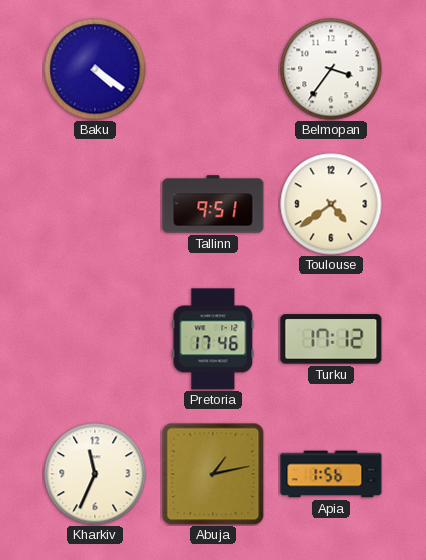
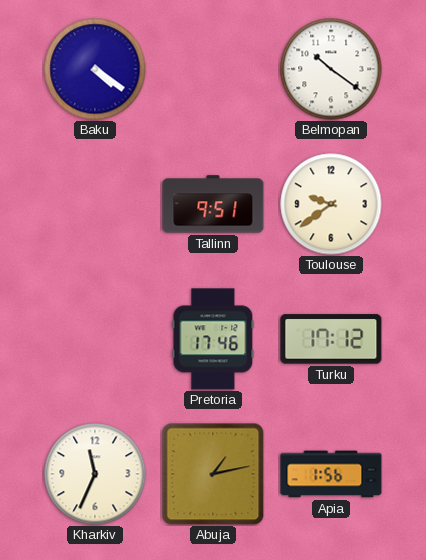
Belmopan: 3:36 -> 10:21 (331, 69)
Toulouse: 4:39 -> 9:39 (331, 204)
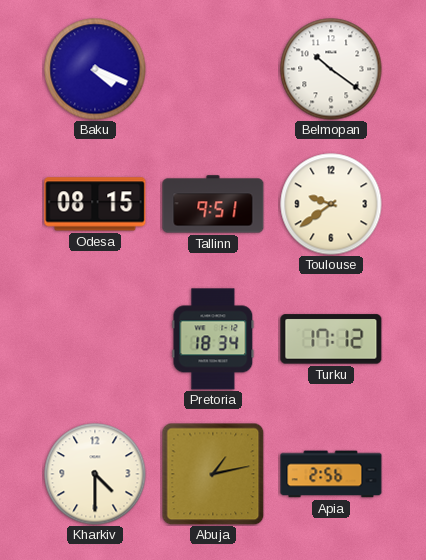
Baku: 4:21 -> 4:19 (95, 69)
Odesa: none -> 08:15 (95, 204)
Pretoria: 17:46 -> 18:34 (213, 339)
Kharkiv: 11:34 -> 4:30 (95, 474)
Apia: 1:56 -> 2:56 (331, 474)
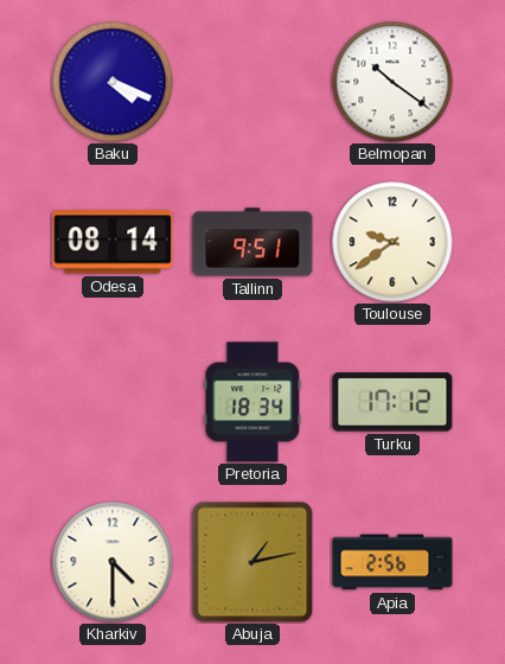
Odesa: 08:15 -> 08:14 (113, 242)
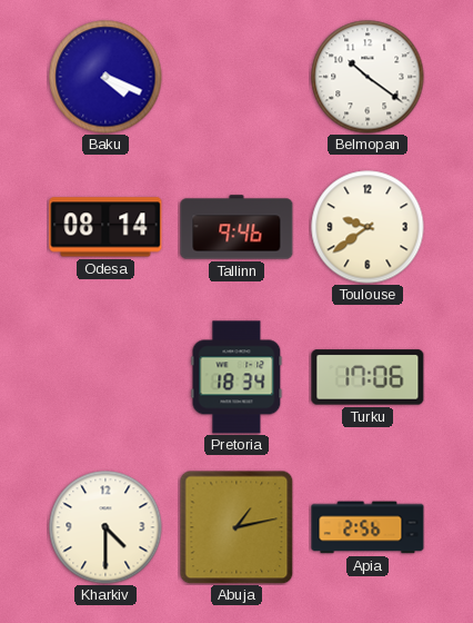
Tallinn: 9:51 -> 9:46 (236, 227)
Turku: 17:12 -> 17:06 (368, 377)
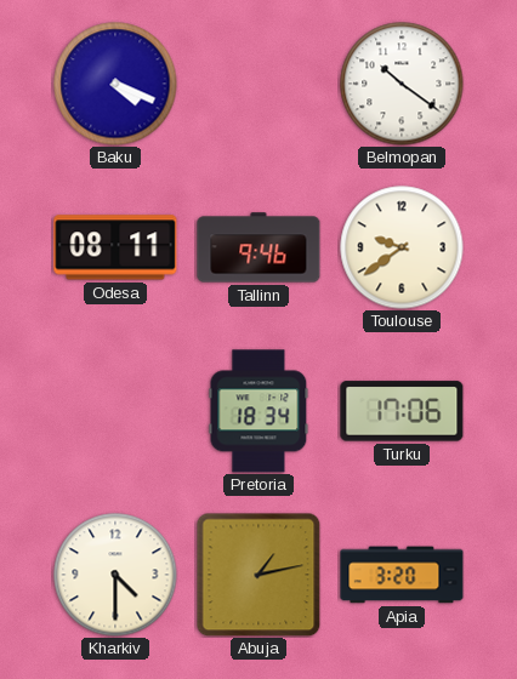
Odesa: 08:14 -> 08:11 (115, 247)
Apia: 2:56 -> 3:20 (402, 575)
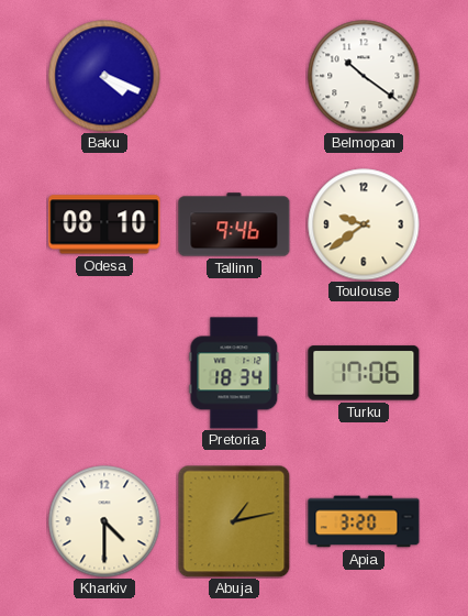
Odesa: 08:11 -> 08:10 (104, 224)
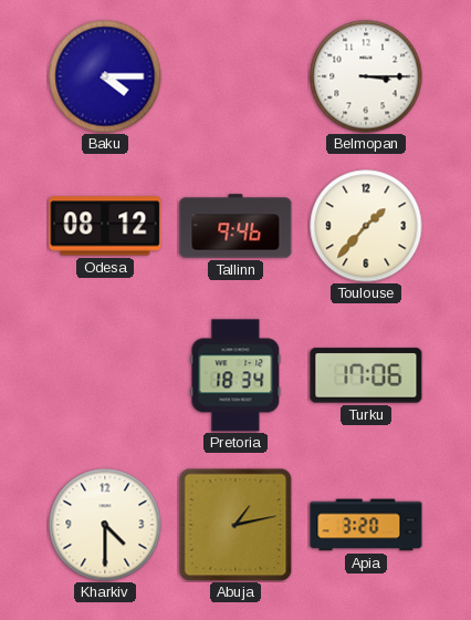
Baku: 4:19 -> 4:15 (105, 76)
Belmopan: 10:21 -> 3:15 (366, 76)
Odesa: 08:10 -> 08:12 (105, 226)
Toulouse: 9:39 -> 1:37 (366, 226)
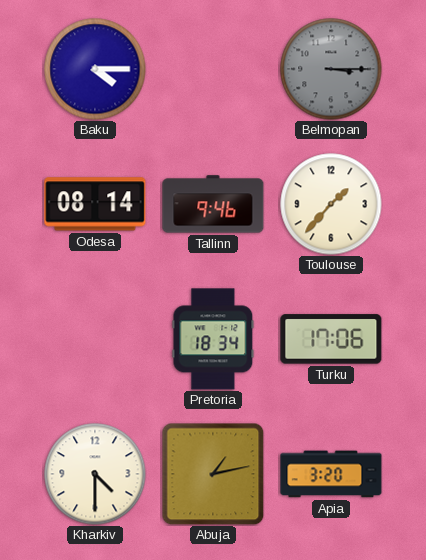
Belmopan dial: white -> grey (331, 69)
Odesa: 08:12 -> 08:14 (95, 204)
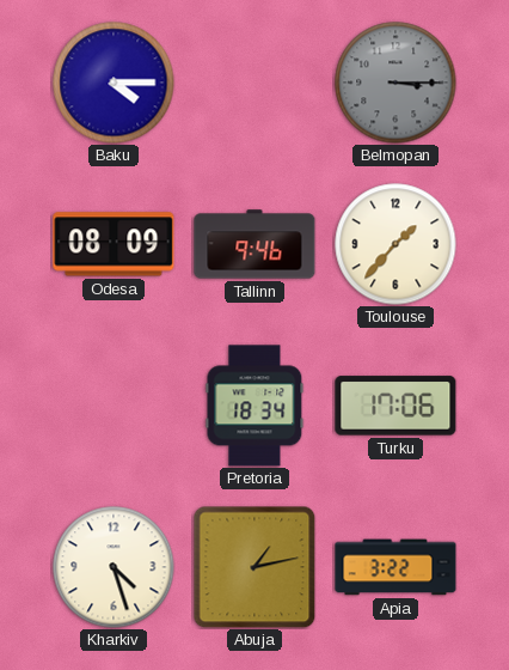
Odesa: 08:14 -> 08:09 (114, 244)
Kharkiv: 4:30 -> 4:27 (114, 567)
Apia: 3:20 -> 3:22 (395, 567)
